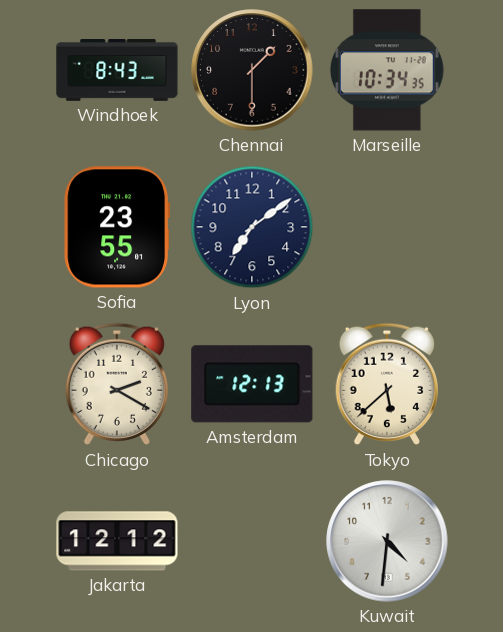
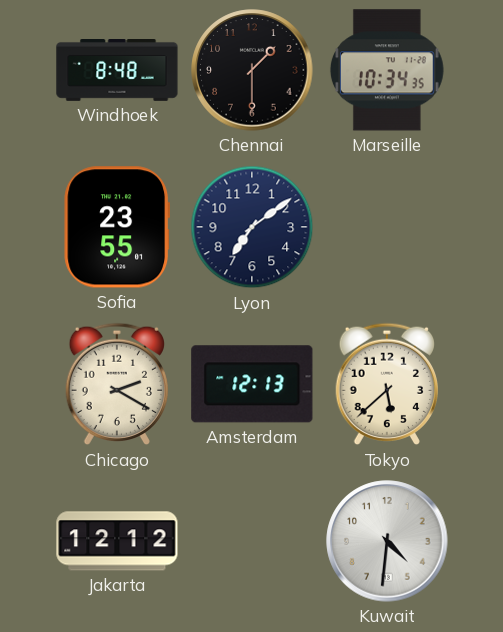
Windhoek: 8:43 -> 8:48 (117, 71)
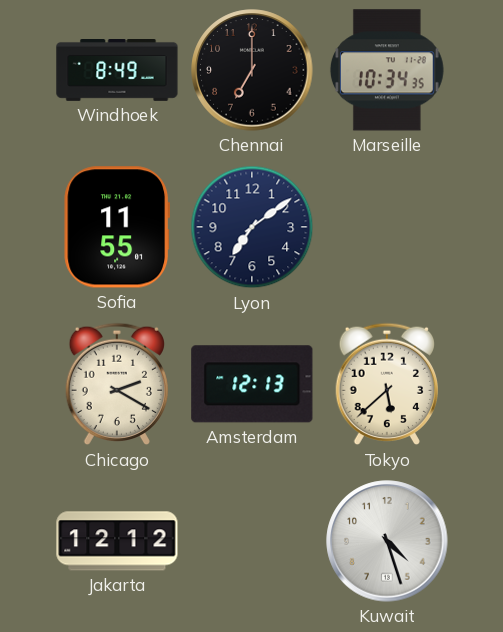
Windhoek: 8:48 -> 8:49 (117, 71)
Chennai: 1:30 -> 7:00 (252, 70)
Sofia: 23:55 -> 11:55 (116, 227)
Kuwait: 4:31 -> 4:27 (387, 541)
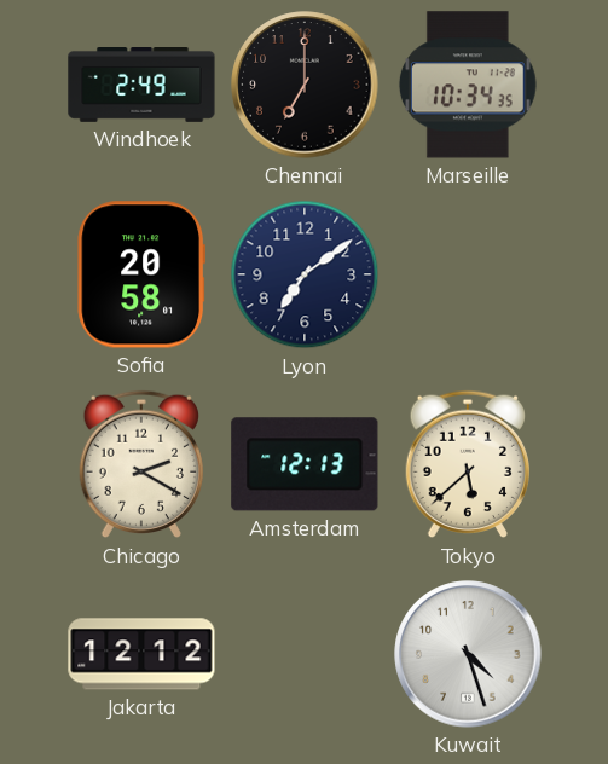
Windhoek: 8:49 -> 2:49 (141, 86)
Sofia: 11:55 -> 20:58 (140, 274)
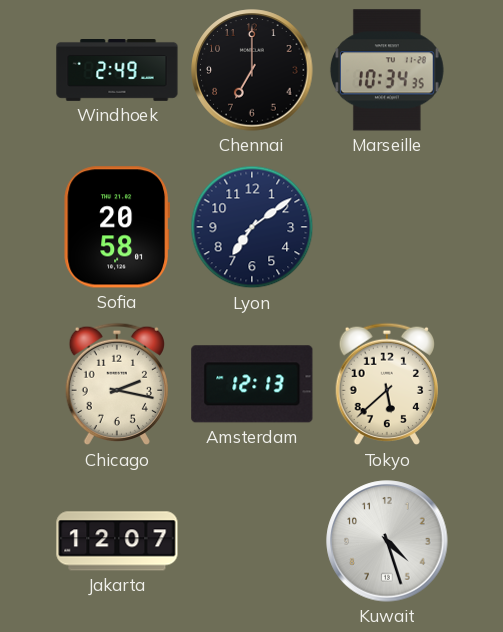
Chicago: 2:20 -> 2:17 (116, 384)
Jakarta: 12:12 -> 12:07 (117, 541)
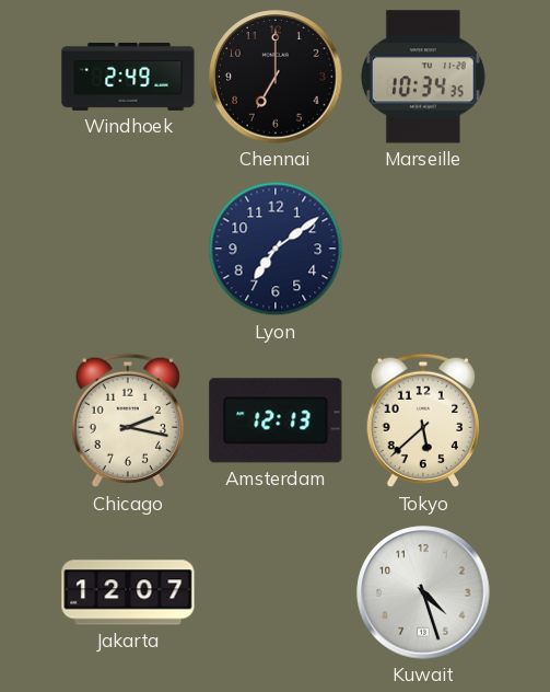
Sofia: 20:58 -> none (116, 227)
